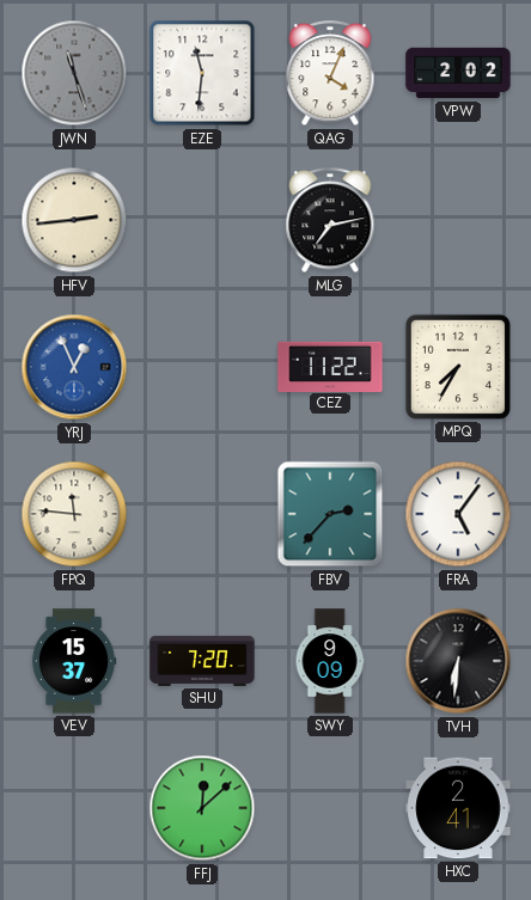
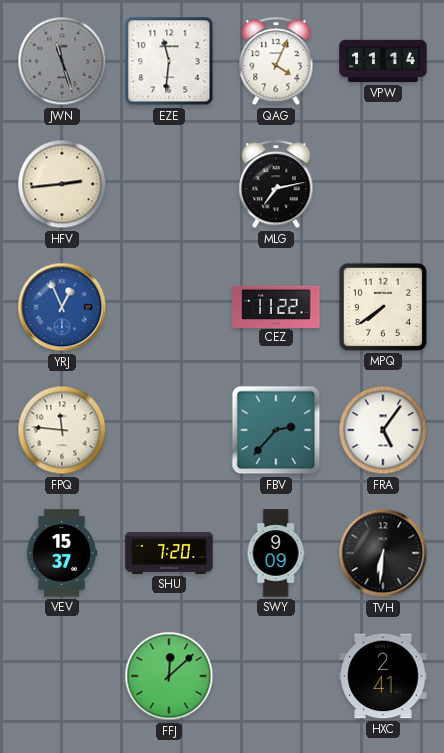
VPW: 2:02 -> 11:14 (383, 61)
MPQ: 7:35 -> 7:39 (383, 307)
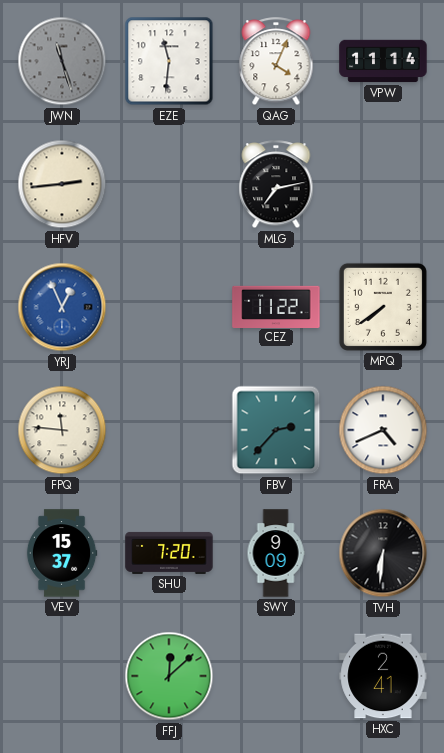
FRA: 5:06 -> 4:41 (383, 430)
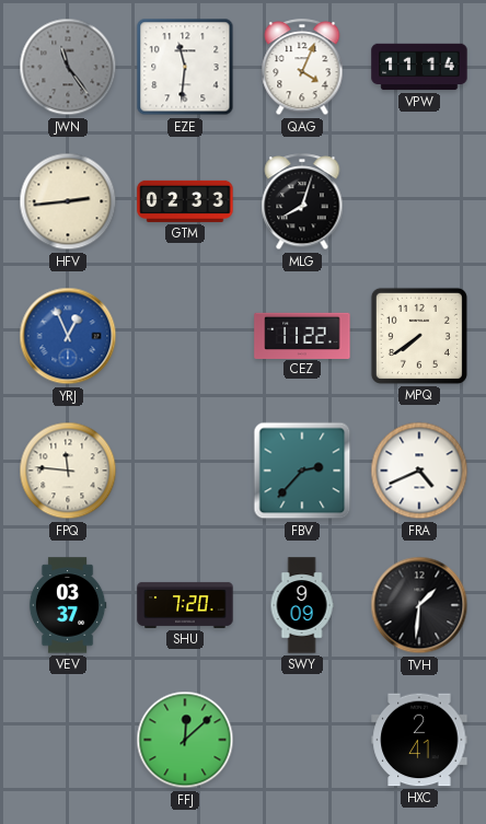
JWN: 11:27 -> 11:24 (68, 67)
GTM: none -> 02:33 (185, 201)
MLG: 7:13 -> 8:03 (302, 202)
VEV: 15:37 -> 03:37 (68, 605)
TVH: 6:31 -> 1:31 (419, 605)
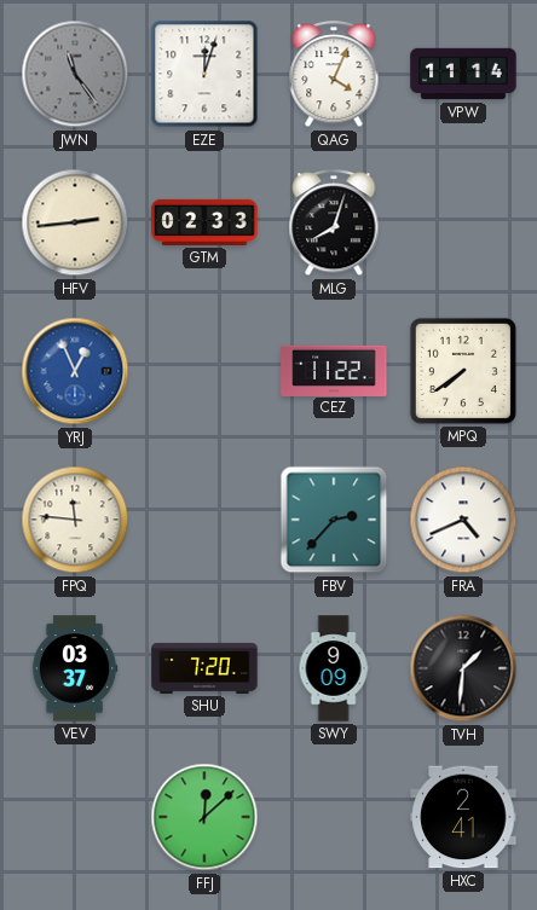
EZE: 11:31 -> 12:03 (204, 74)
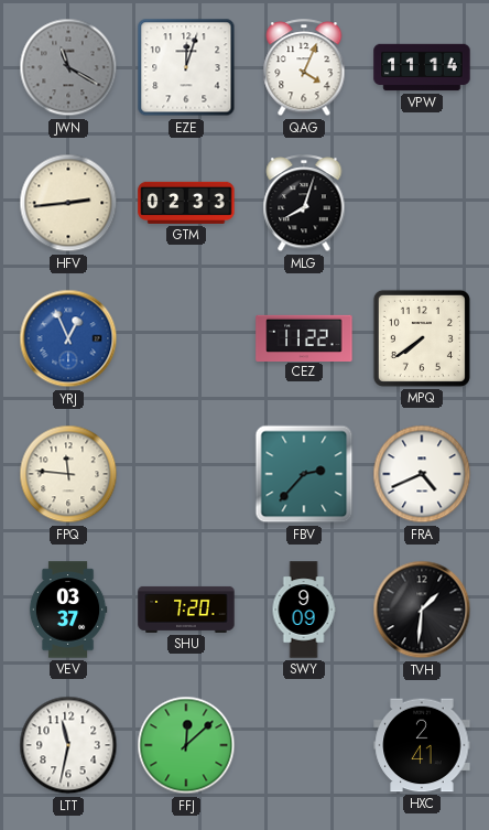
JWN: 11:24 -> 11:20 (68, 67)
LTT: none -> 11:32 (68, 745)
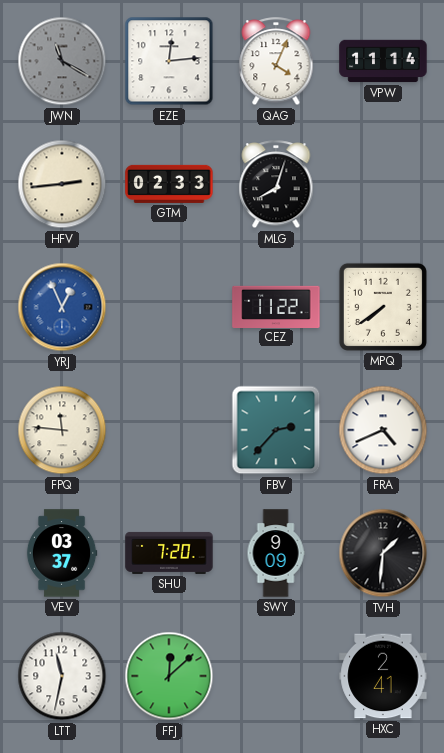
EZE: 12:03 -> 12:14 (169, 61)
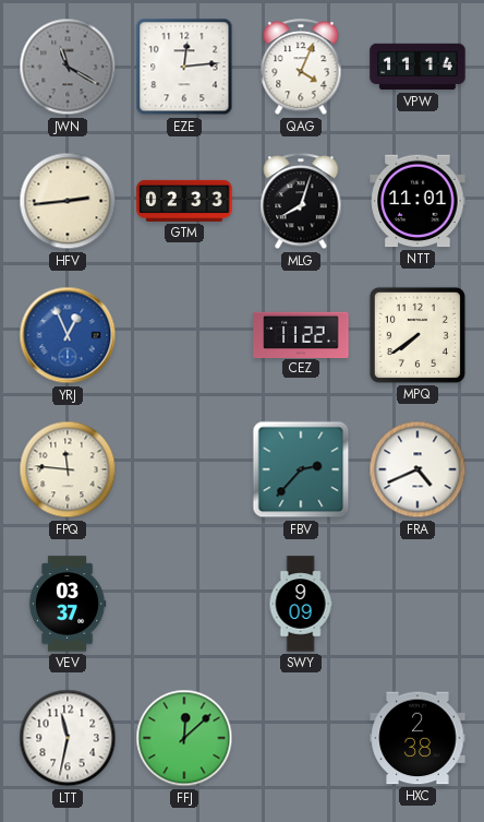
NTT: none -> 11:01 (418, 201)
SHU: 7:20 -> none (169, 553)
TVH: 1:31 -> none (383, 553)
HXC: 2:41 -> 2:38 (418, 738)
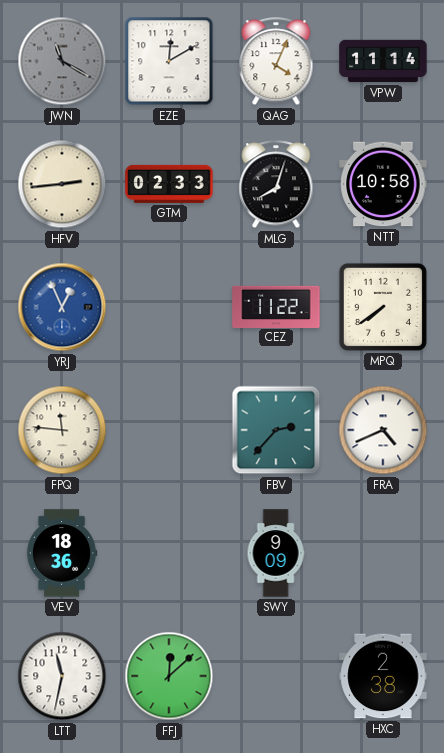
EZE: 12:14 -> 12:10 (169, 61)
NTT: 11:01 -> 10:58 (383, 184)
VEV: 03:37 -> 18:36 (62, 553)
